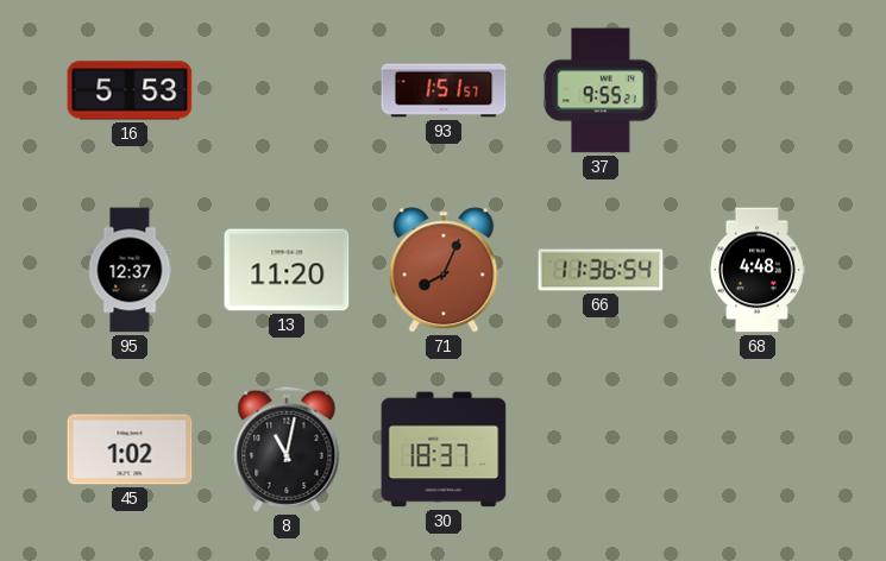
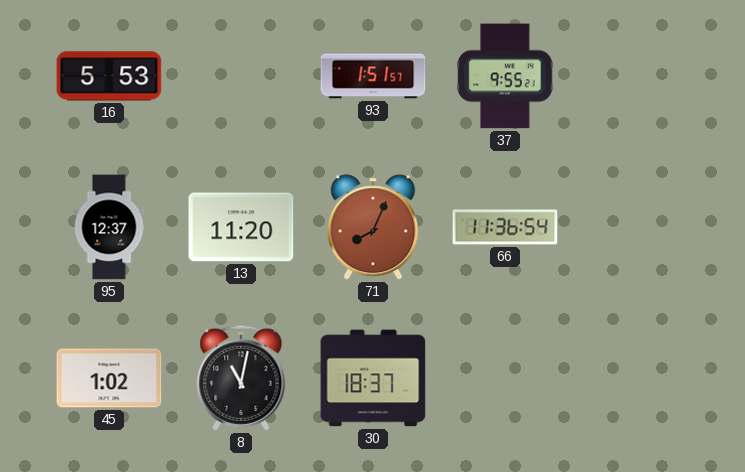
68: 4:48 -> none (756, 270)
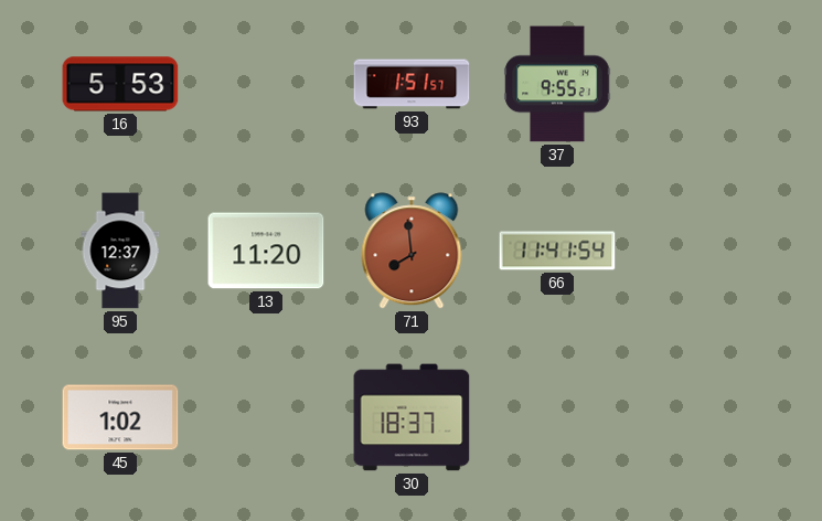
71: 8:04 -> 7:59 (412, 251)
66: 11:36 -> 11:41 (557, 251)
8: 11:02 -> none (241, 378)
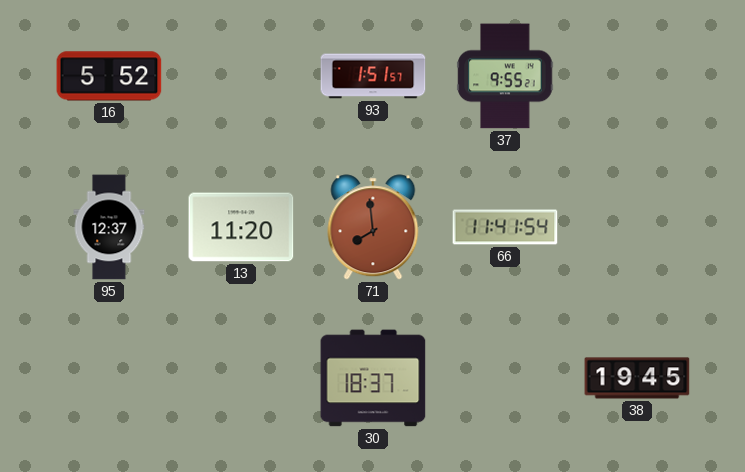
16: 5:53 -> 5:52 (109, 76)
45: 1:02 -> none (120, 417)
38: none -> 19:45 (637, 378)
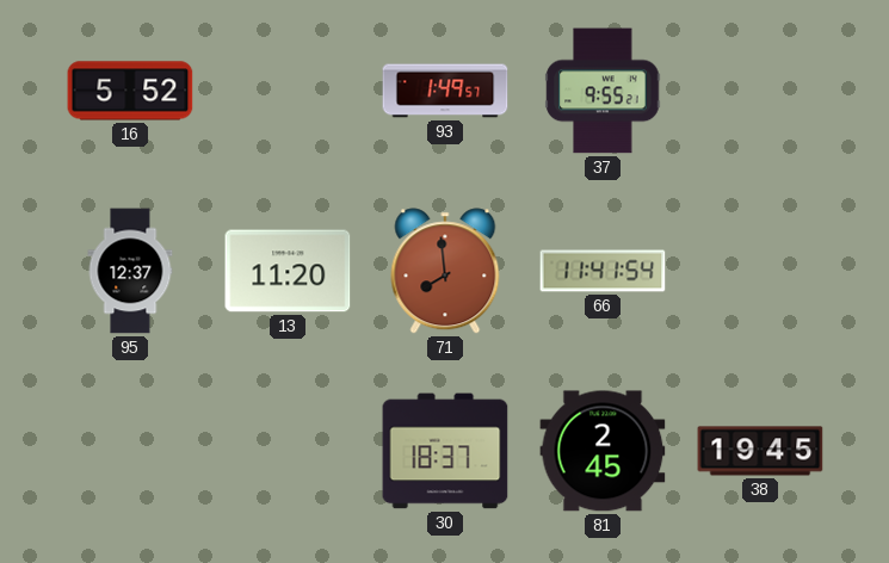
93: 1:51 -> 1:49 (445, 91)
81: none -> 2:45 (603, 451)
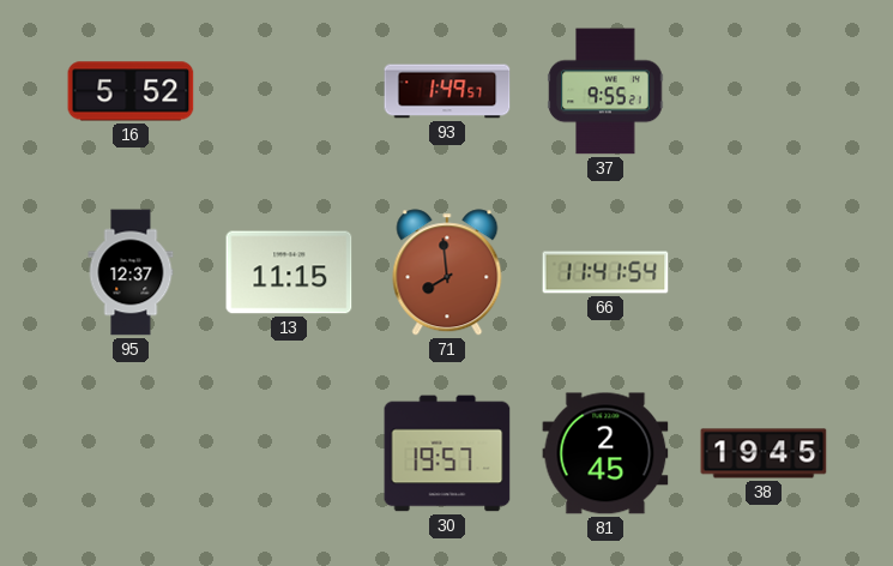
13: 11:20 -> 11:15 (289, 272)
30: 18:37 -> 19:57 (447, 453)
